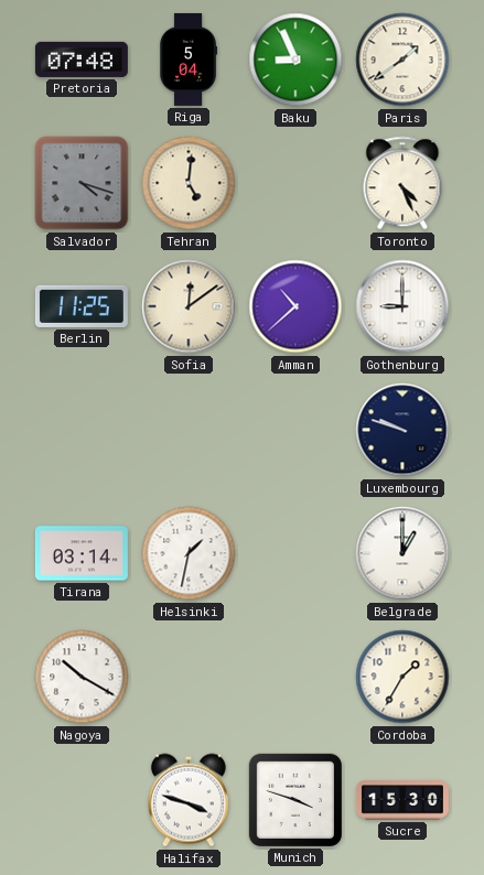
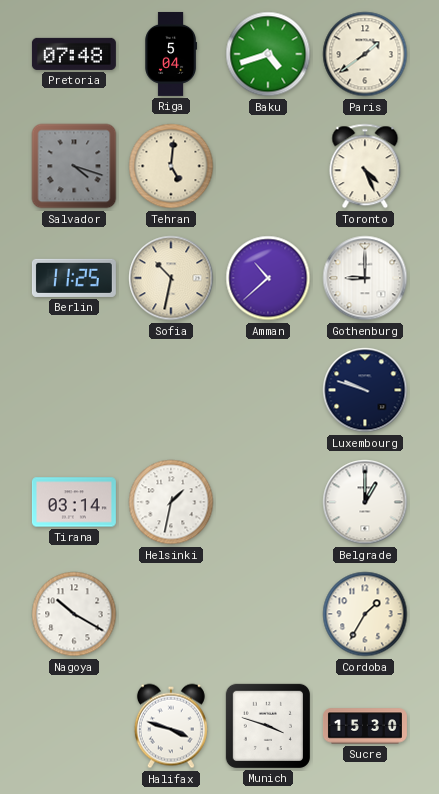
Baku: 8:56 -> 4:42 (268, 54)
Sofia: 12:09 -> 10:32 (171, 278)
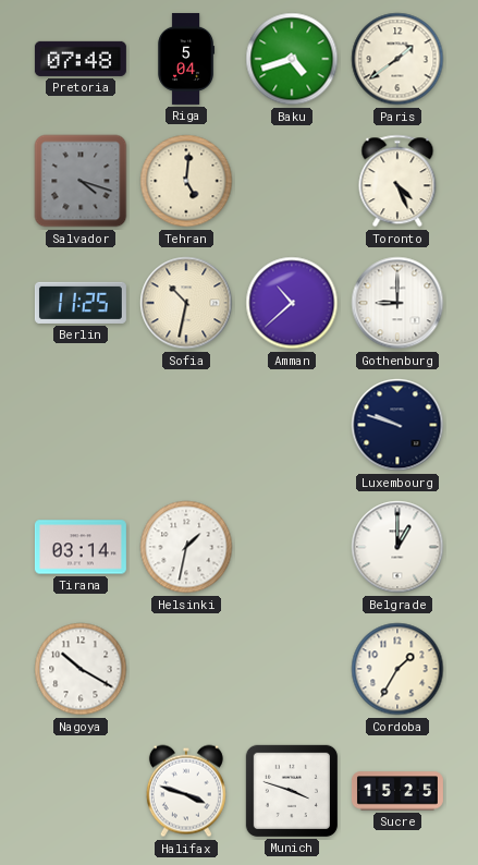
Sucre: 15:30 -> 15:25 (397, 791)
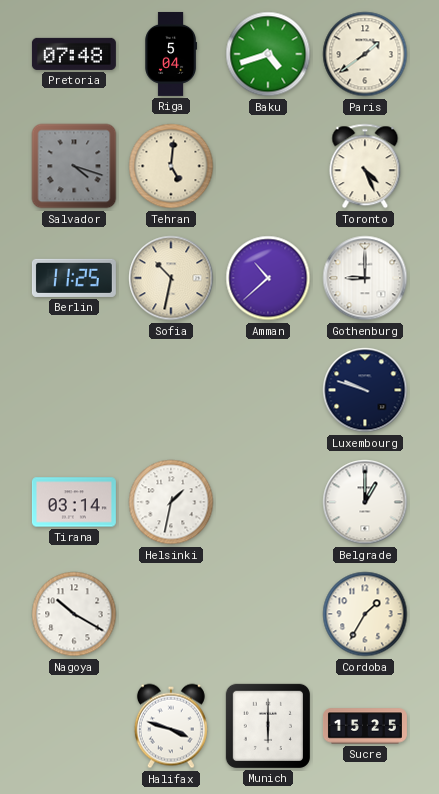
Munich: 3:48 -> 6:00 (268, 726)
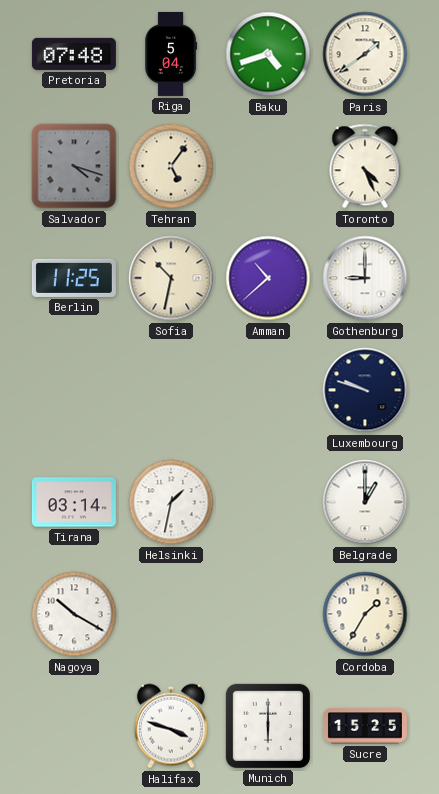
Tehran: 5:01 -> 5:06 (171, 166)
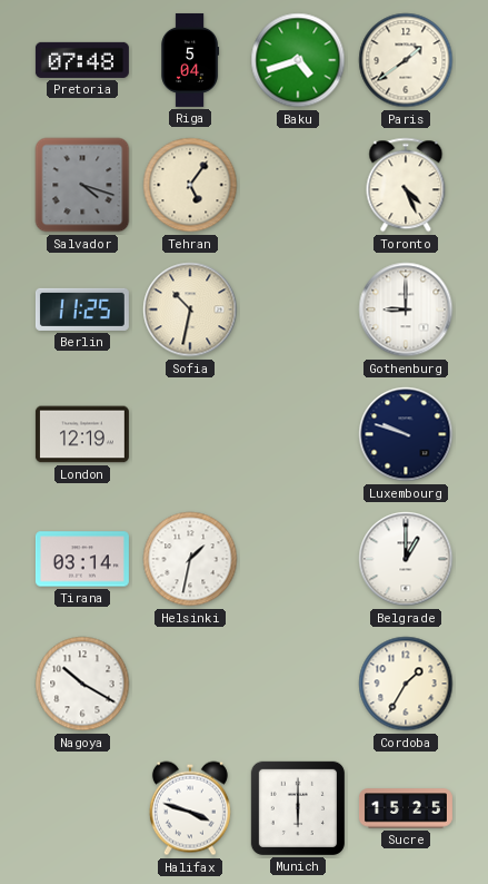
Amman: 10:38 -> none (268, 278)
London: none -> 12:19 (82, 434)
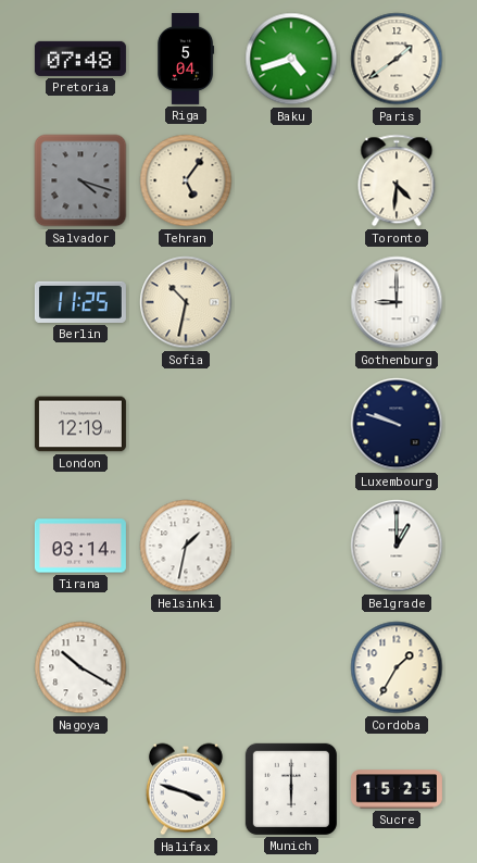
Toronto: 4:26 -> 4:31 (397, 180)
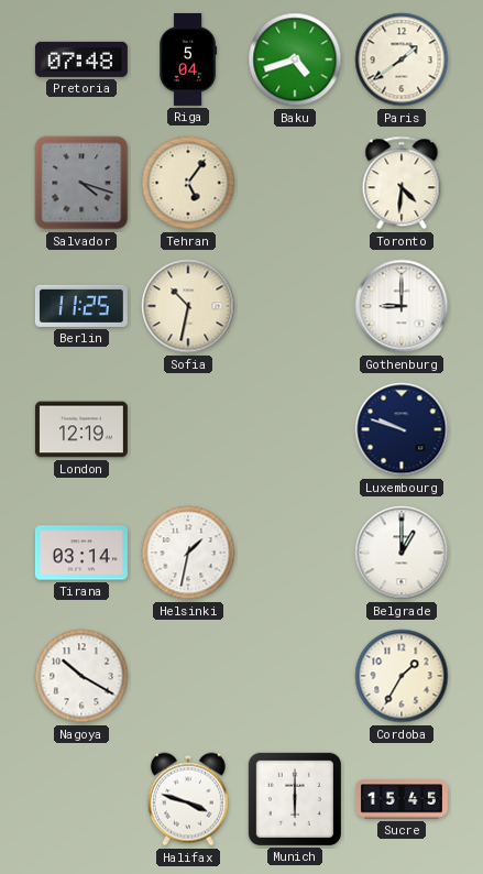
Sucre: 15:25 -> 15:45 (402, 799)
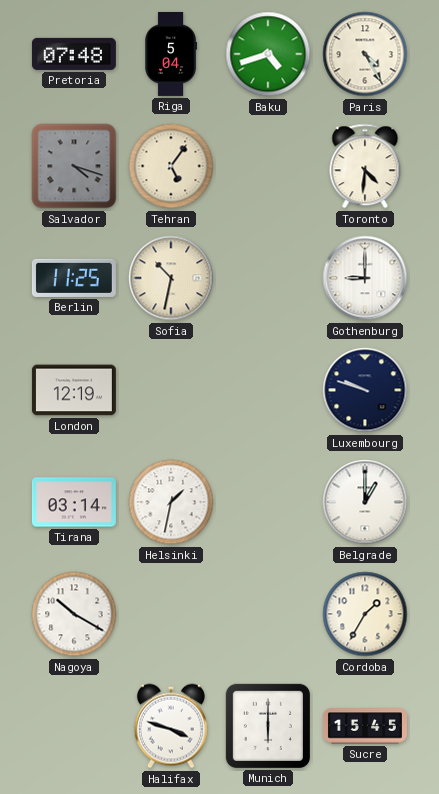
Paris: 1:39 -> 4:25 (365, 54)
